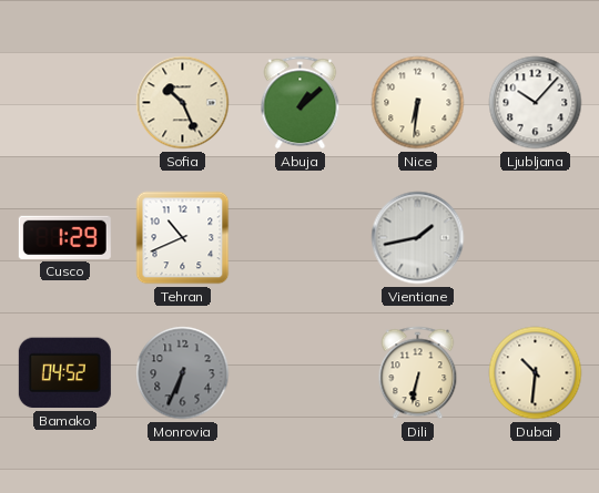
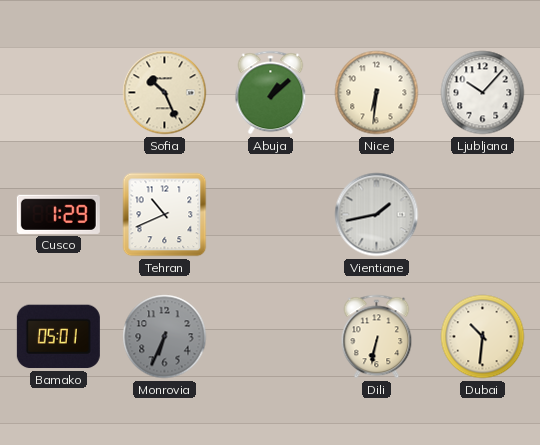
Bamako: 04:52 -> 05:01 (58, 337)
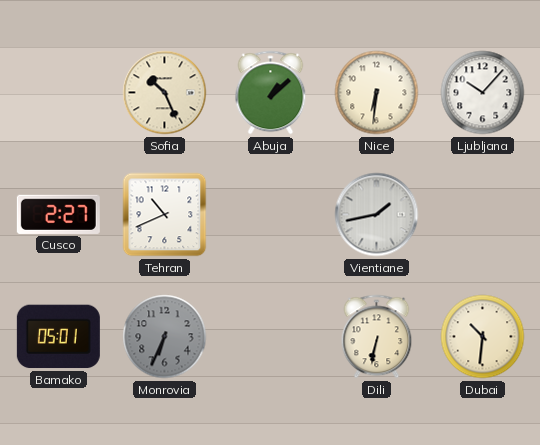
Cusco: 1:29 -> 2:27 (58, 214)
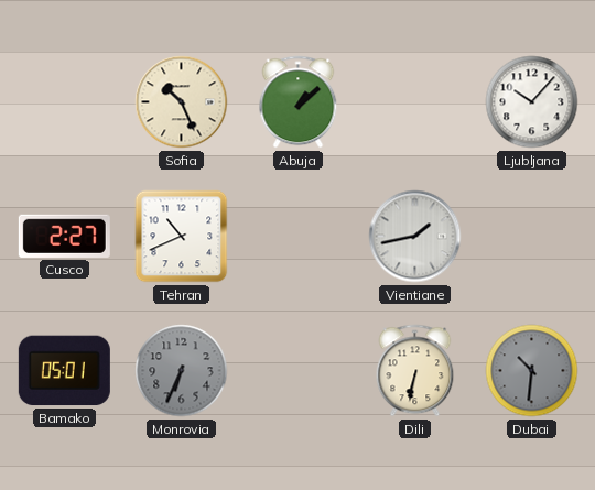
Nice: 6:31 -> none (377, 93)
Dubai dial: cream -> grey (532, 371)
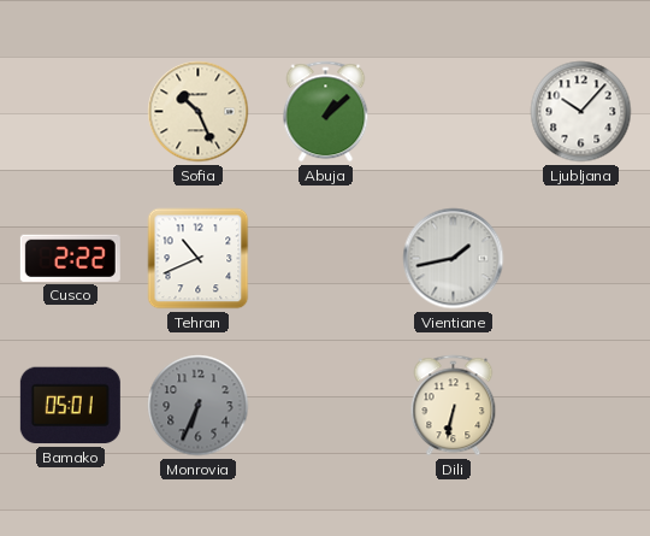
Cusco: 2:27 -> 2:22 (70, 258)
Dubai: 10:31 -> none (532, 371)
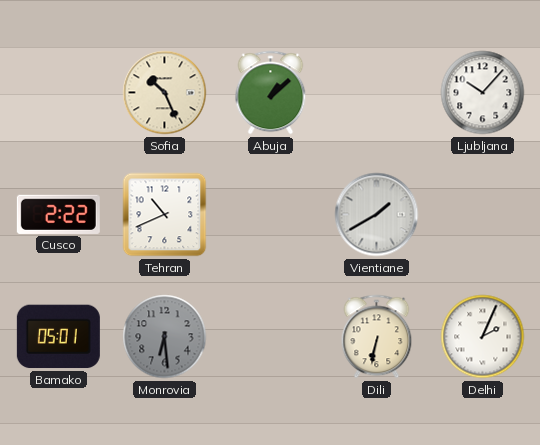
Vientiane: 1:43 -> 1:40 (377, 215)
Monrovia: 6:34 -> 6:29 (165, 337)
Delhi: none -> 2:04 (483, 337)
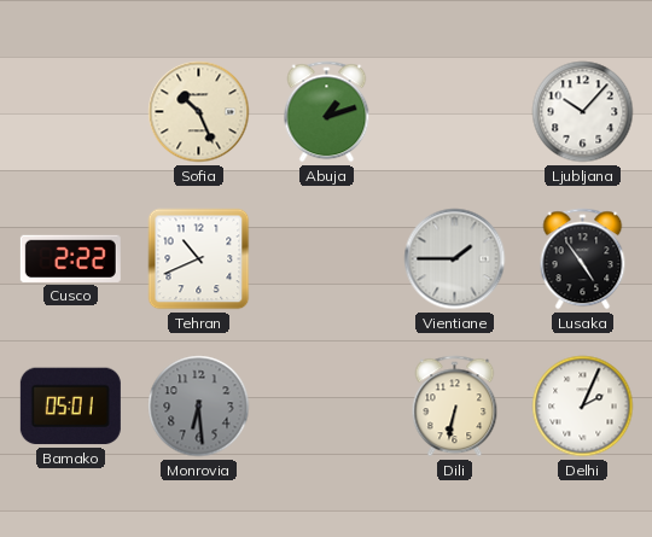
Abuja: 1:08 -> 1:12 (327, 112)
Vientiane: 1:40 -> 1:45 (455, 259)
Lusaka: none -> 4:54 (583, 259)
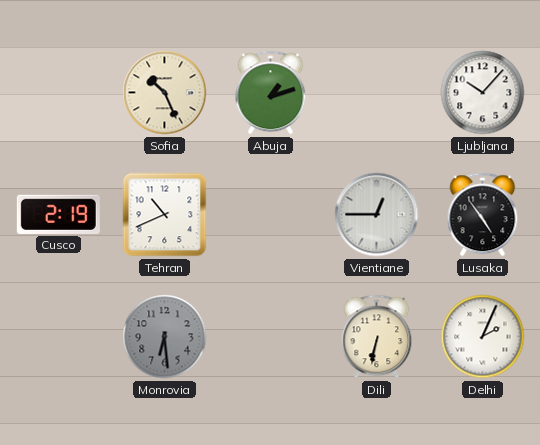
Cusco: 2:22 -> 2:19 (58, 214)
Vientiane: 1:45 -> 12:45 (377, 215)
Bamako: 05:01 -> none (70, 407)
